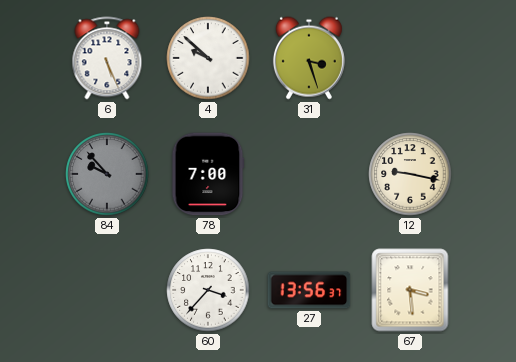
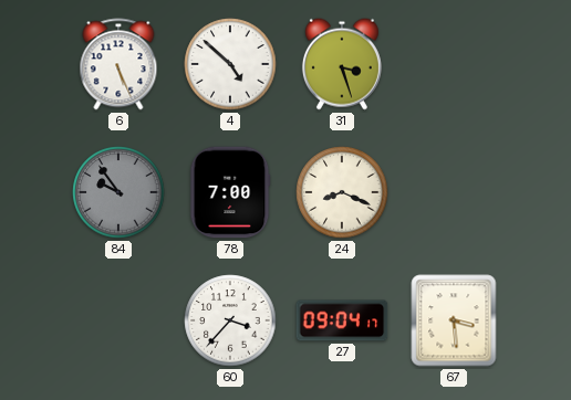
4: 9:52 -> 4:52 (230, 64)
84: 9:53 -> 9:54 (118, 192)
24: none -> 8:19 (342, 192)
12: 9:17 -> none (410, 174)
27: 13:56 -> 09:04 (342, 320)
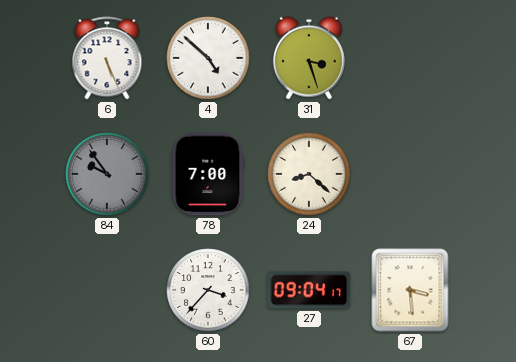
24: 8:19 -> 8:22 (309, 174)
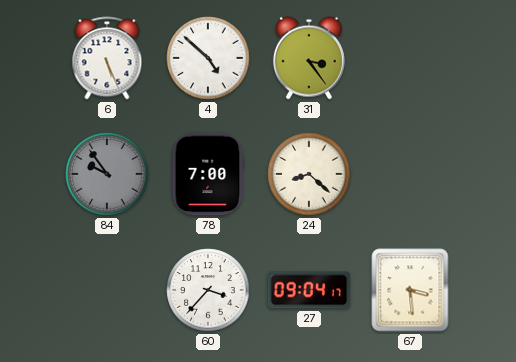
31: 3:27 -> 3:24 (309, 58)
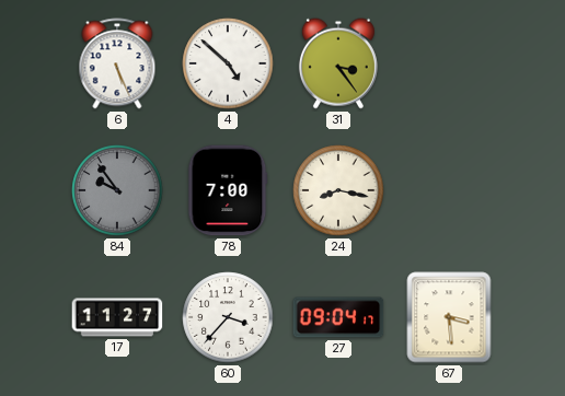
24: 8:22 -> 8:17 (338, 190)
17: none -> 11:27 (117, 317)
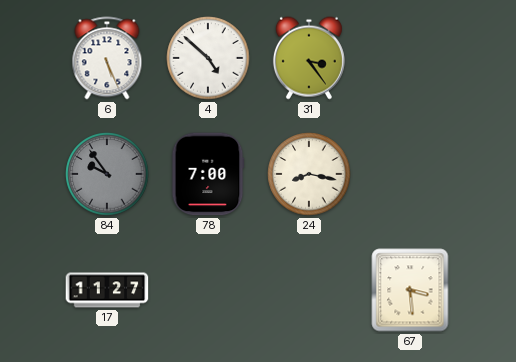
60: 3:37 -> none (228, 317)
27: 09:04 -> none (338, 317)
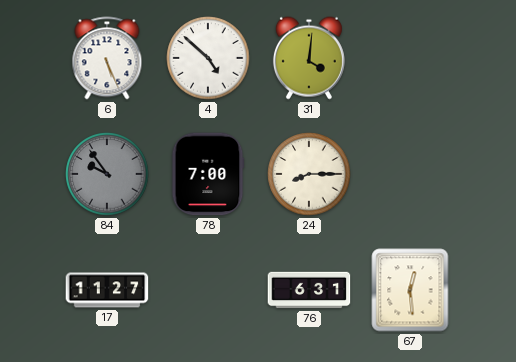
31: 3:24 -> 4:01 (309, 58)
24: 8:17 -> 8:15 (309, 174)
76: none -> 6:31 (309, 290)
67: 3:29 -> 12:29 (410, 290)
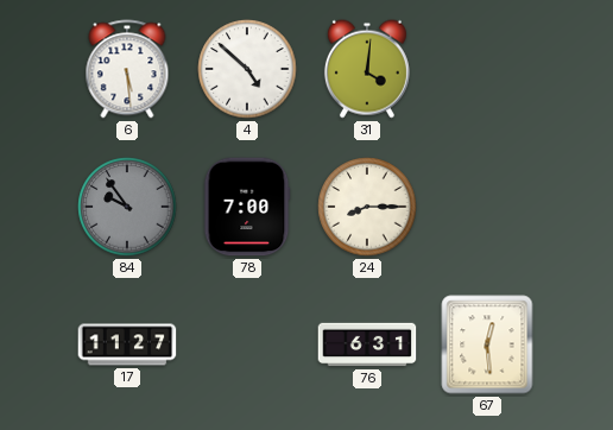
6: 5:26 -> 5:29 (127, 69)
